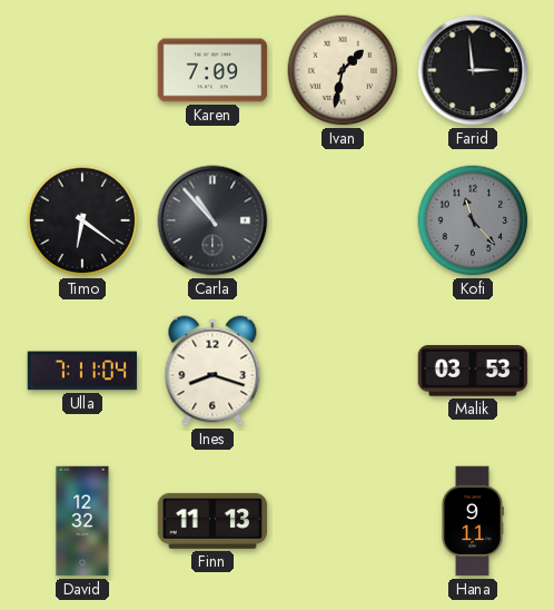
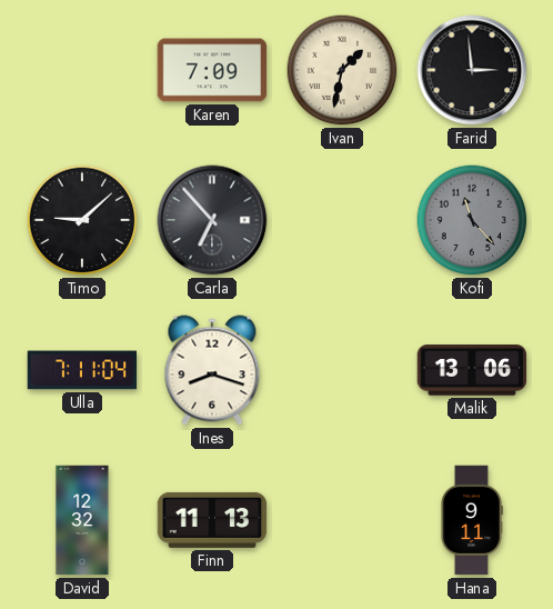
Timo: 6:21 -> 9:08 (82, 220)
Carla: 10:53 -> 6:53 (212, 220)
Malik: 03:53 -> 13:06 (472, 370)
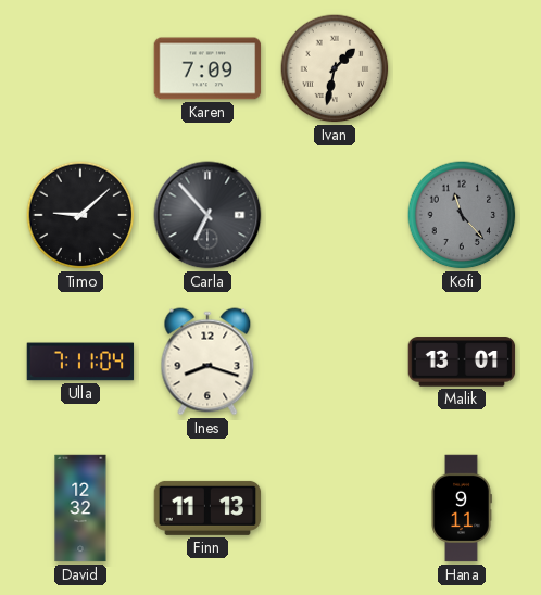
Farid: 2:59 -> none (472, 70)
Malik: 13:06 -> 13:01 (462, 362)
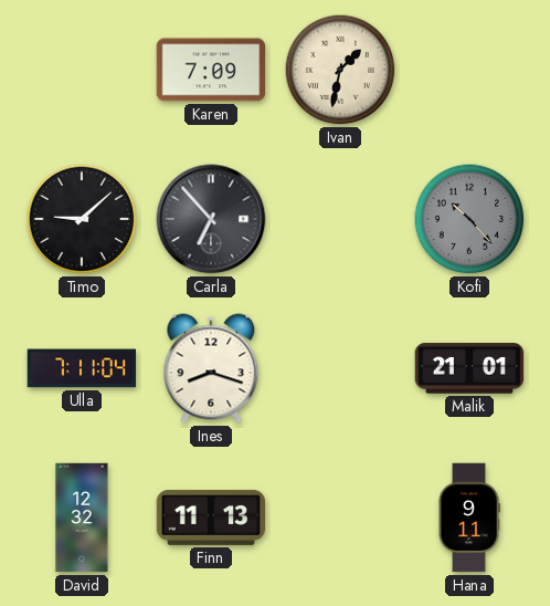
Kofi: 11:23 -> 10:23 (469, 219)
Malik: 13:01 -> 21:01 (469, 368)
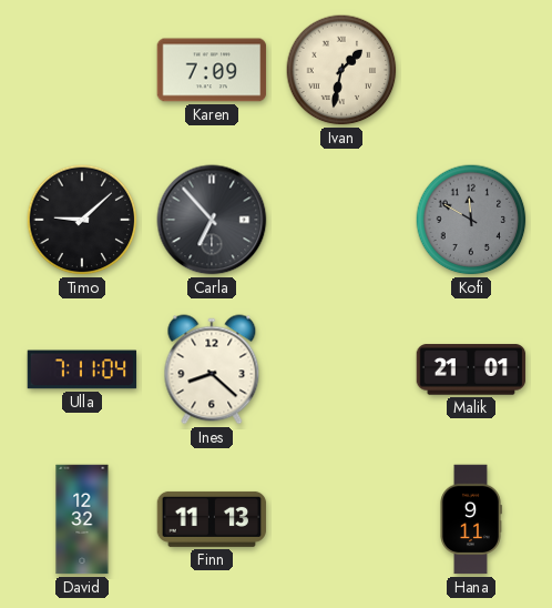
Kofi: 10:23 -> 11:50 (471, 220)
Ines: 8:18 -> 8:22 (212, 369)
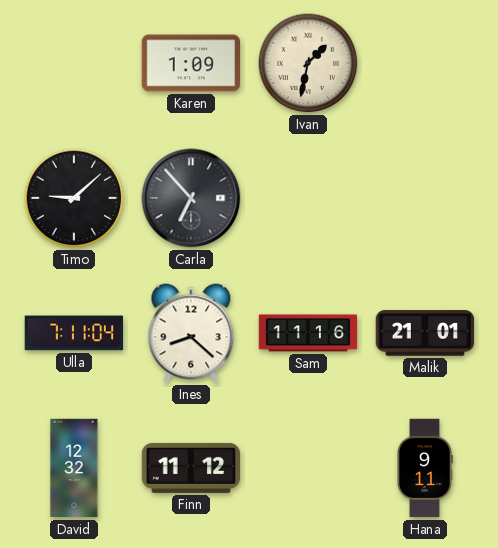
Karen: 7:09 -> 1:09 (191, 63)
Kofi: 11:50 -> none (471, 220)
Sam: none -> 11:16 (308, 333)
Finn: 11:13 -> 11:12 (191, 468)
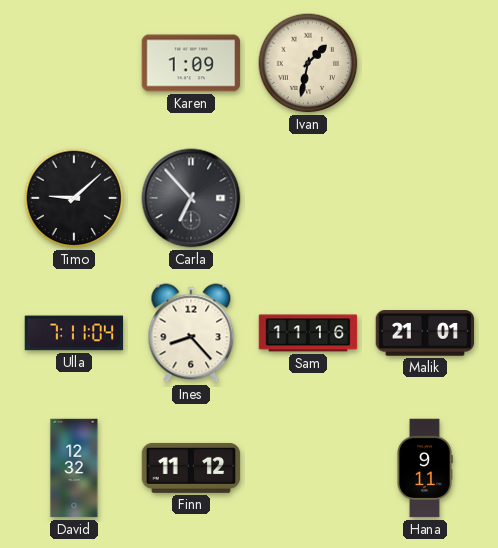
Ines: 8:22 -> 8:23 (191, 333)
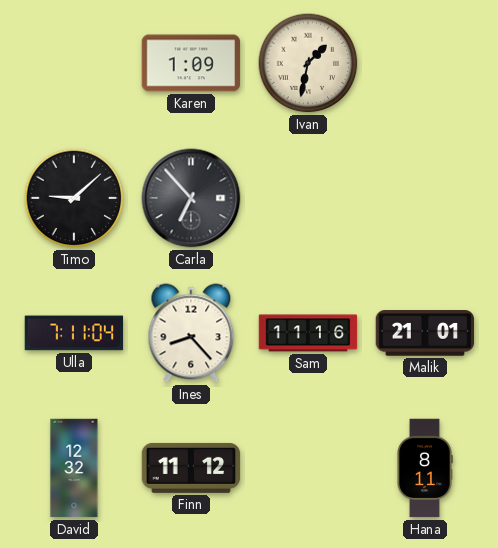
Hana: 9:11 -> 8:11 (425, 468)
